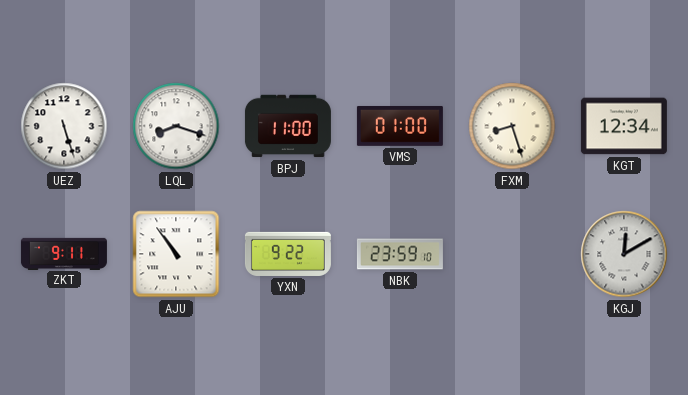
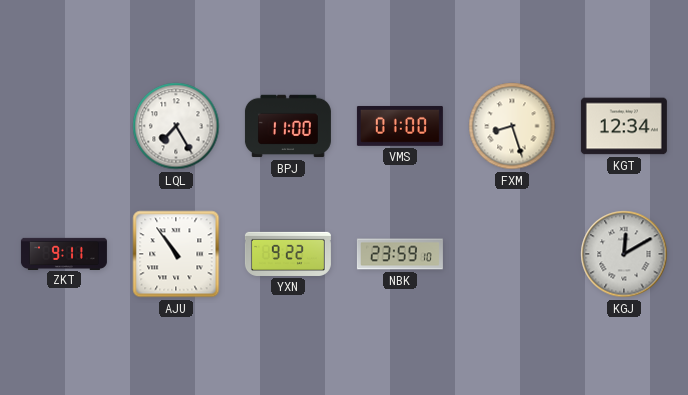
UEZ: 5:27 -> none (64, 126)
LQL: 8:18 -> 7:25 (176, 126)
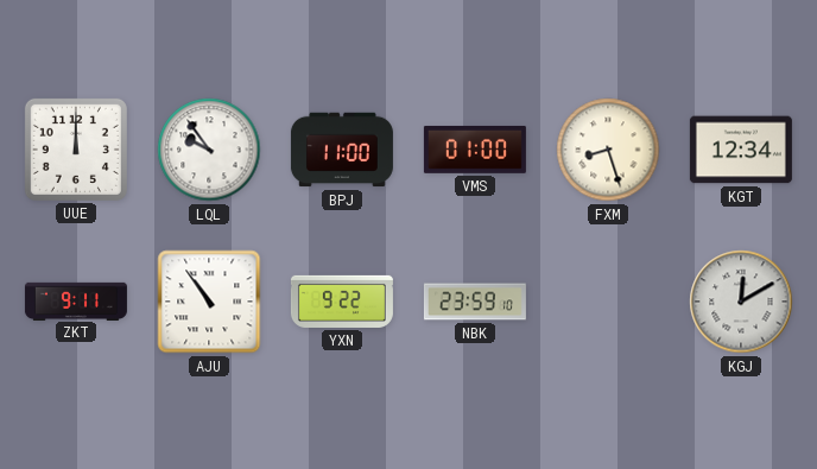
UUE: none -> 12:00 (76, 150)
LQL: 7:25 -> 9:54 (209, 150)
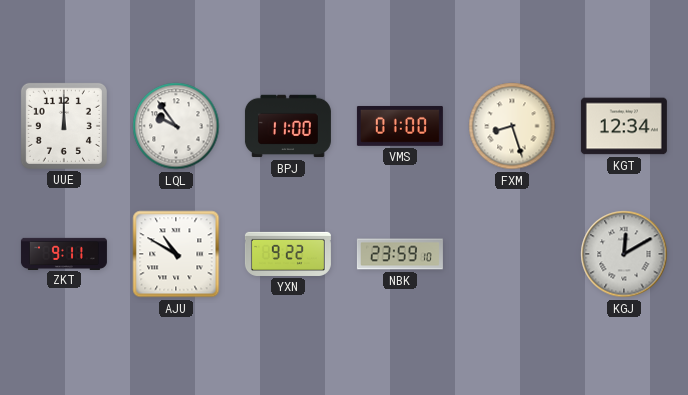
AJU: 10:54 -> 10:50 (176, 254)
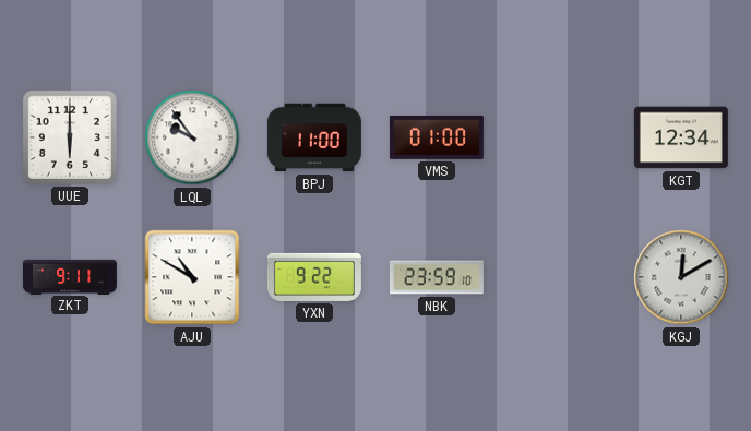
UUE: 12:00 -> 6:00 (70, 137)
FXM: 8:27 -> none (512, 126)
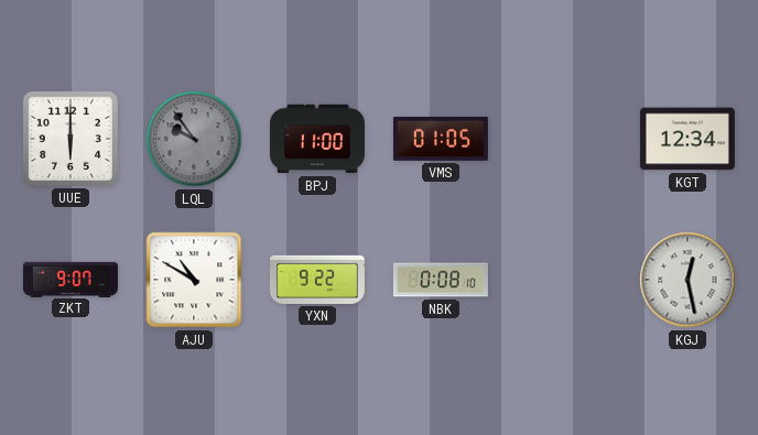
LQL dial: white -> grey (194, 139)
VMS: 01:00 -> 01:05 (441, 139)
ZKT: 9:11 -> 9:07 (71, 279)
NBK: 23:59 -> 0:08 (441, 280)
KGJ: 12:10 -> 12:28 (687, 280)
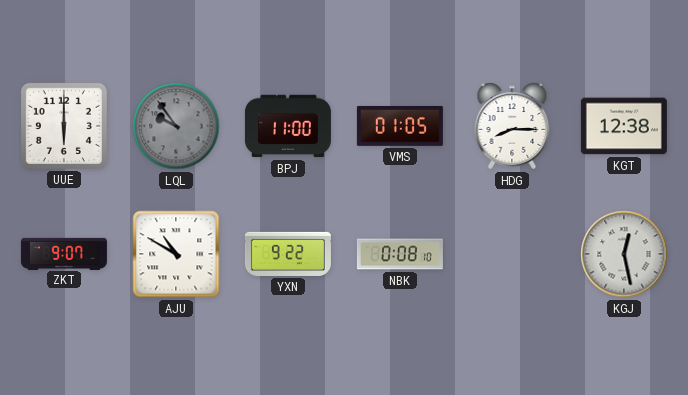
HDG: none -> 8:15 (512, 126)
KGT: 12:34 -> 12:38 (624, 126)
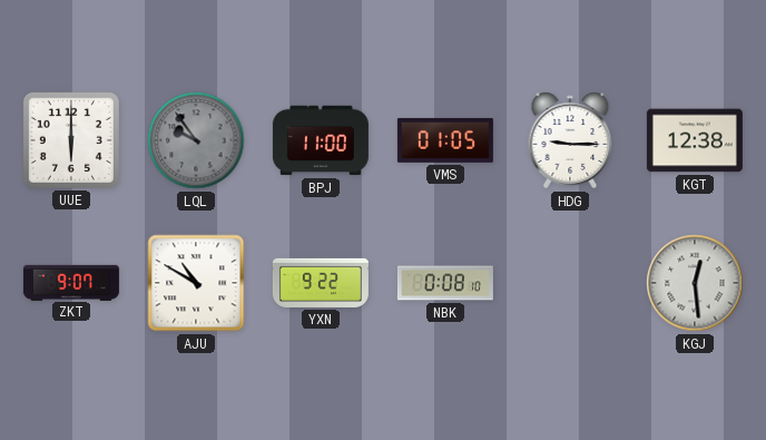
HDG: 8:15 -> 9:15 (570, 140)
KGJ: 12:28 -> 12:29 (695, 283)
